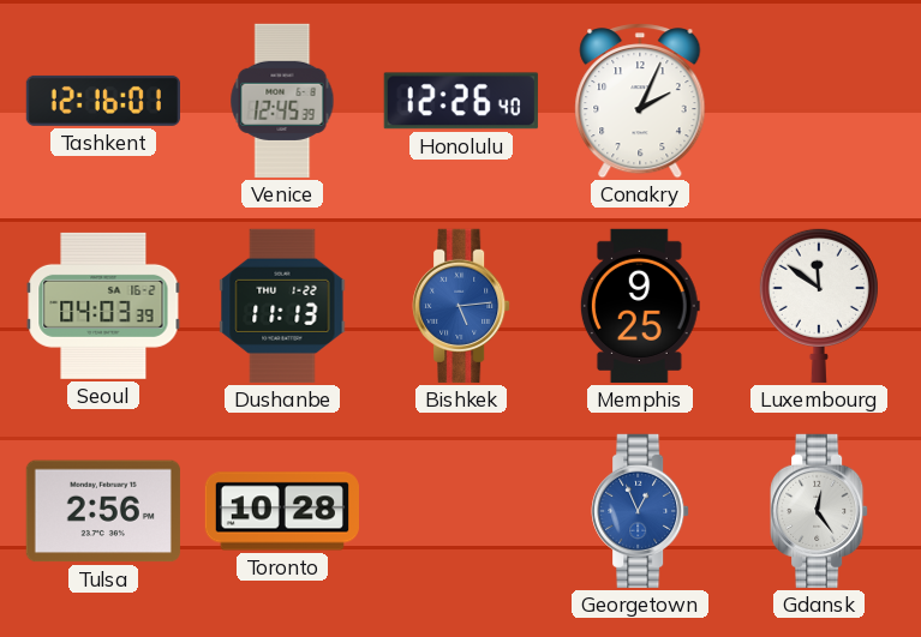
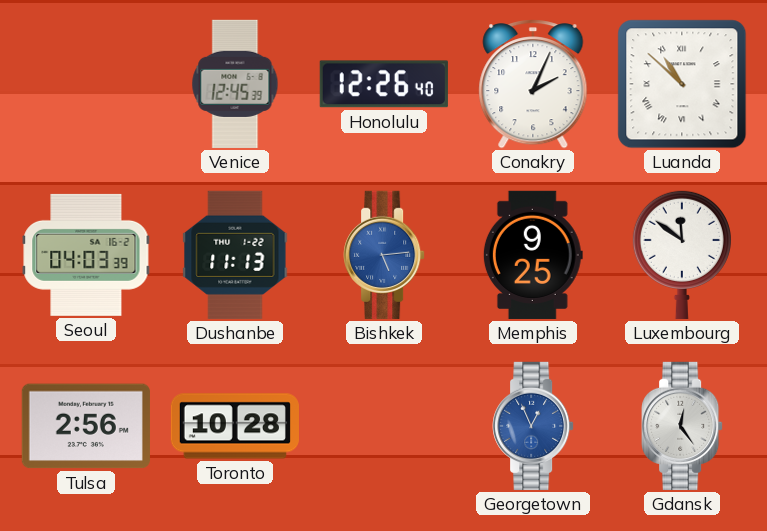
Tashkent: 12:16 -> none (103, 101)
Luanda: none -> 10:52 (682, 84)
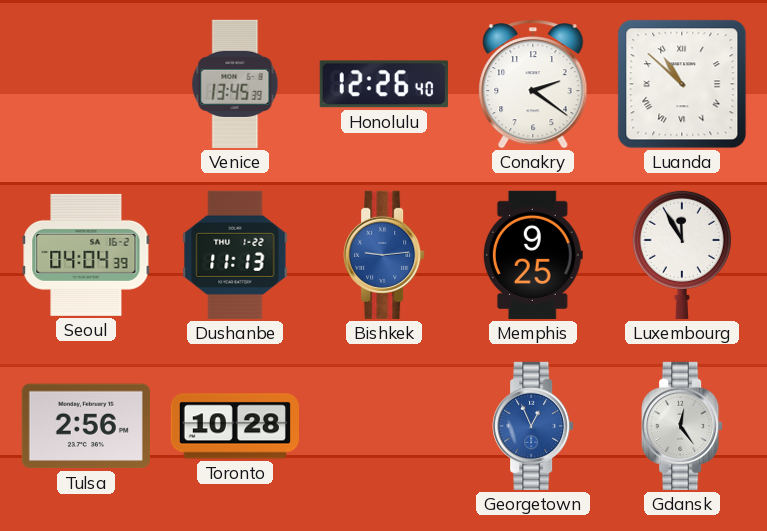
Venice: 12:45 -> 13:45 (235, 84)
Conakry: 2:04 -> 2:21 (533, 84)
Seoul: 04:03 -> 04:04 (86, 255)
Bishkek: 5:14 -> 9:14 (384, 255)
Luxembourg: 11:51 -> 11:55 (682, 254)
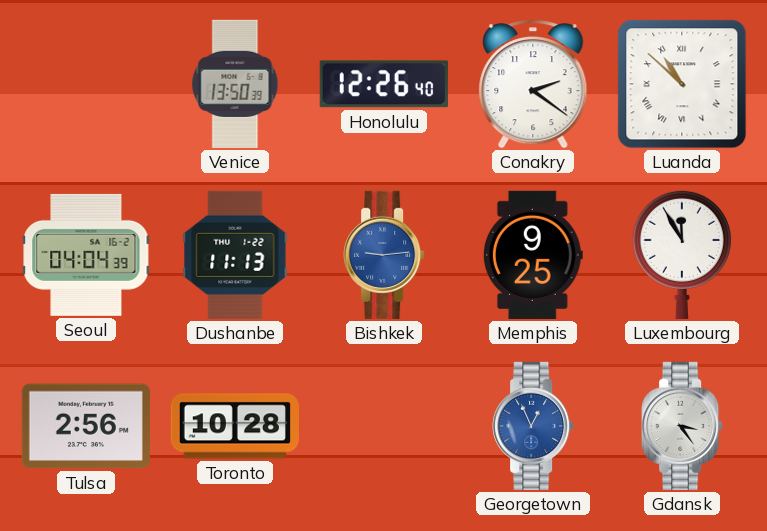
Venice: 13:45 -> 13:50 (235, 84)
Gdansk: 12:24 -> 3:24 (682, 426)
